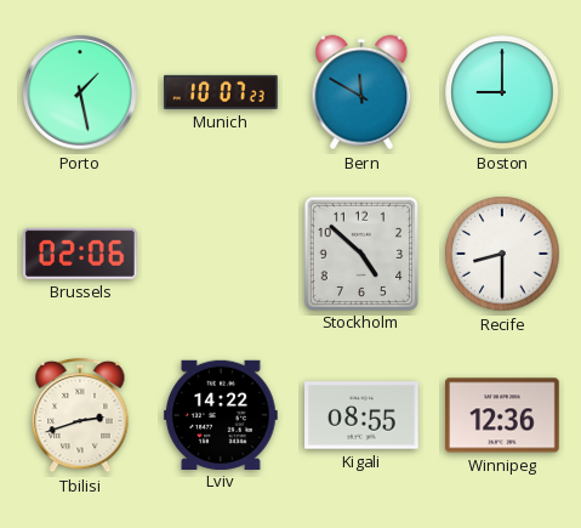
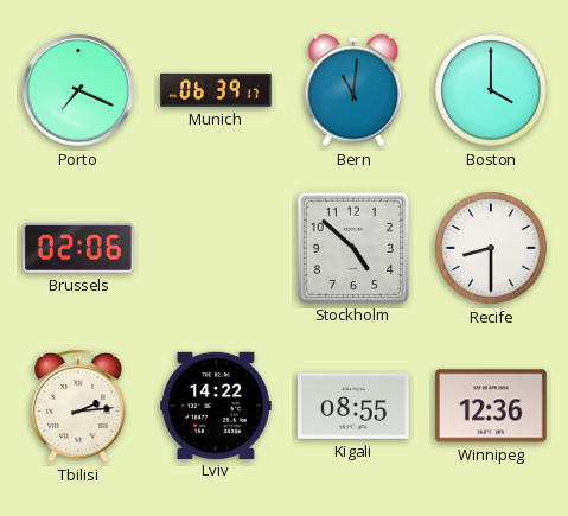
Porto: 1:28 -> 7:19 (78, 90)
Munich: 10:07 -> 06:39 (216, 90)
Bern: 11:50 -> 11:01 (353, 90)
Boston: 9:00 -> 4:00 (491, 90)
Tbilisi: 2:42 -> 2:14 (78, 406)
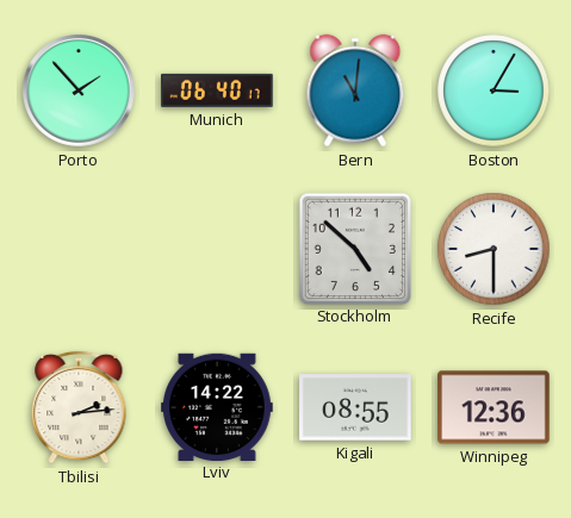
Porto: 7:19 -> 1:53 (79, 91)
Munich: 06:39 -> 06:40 (217, 91)
Boston: 4:00 -> 3:05 (494, 91)
Brussels: 02:06 -> none (78, 248)
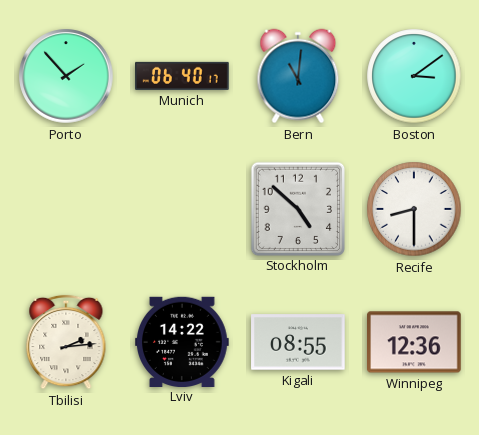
Boston: 3:05 -> 3:09 (414, 76)
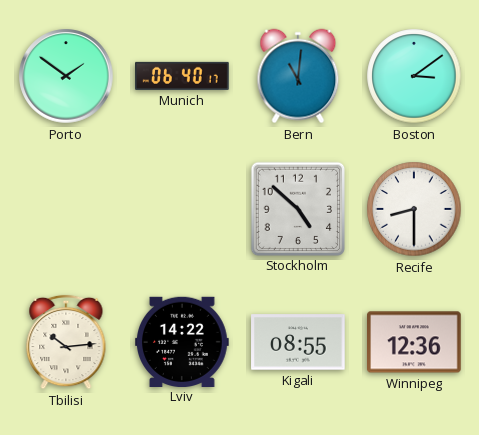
Porto: 1:53 -> 1:51 (66, 76)
Tbilisi: 2:14 -> 10:14 (66, 342)
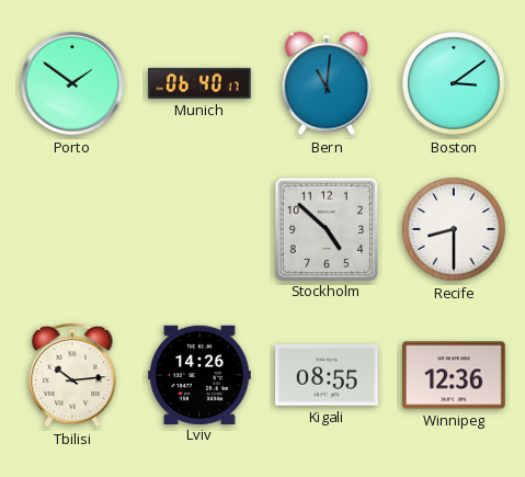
Lviv: 14:22 -> 14:26 (199, 374)
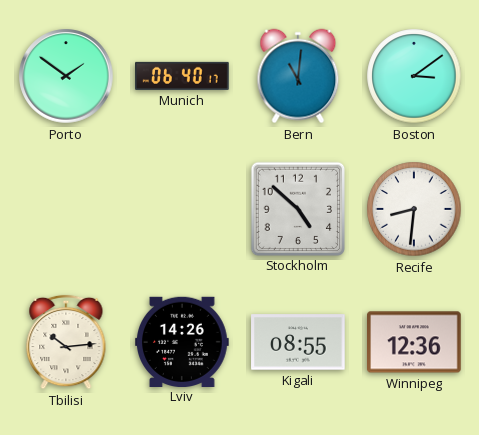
Recife: 8:30 -> 8:31 (414, 209)
